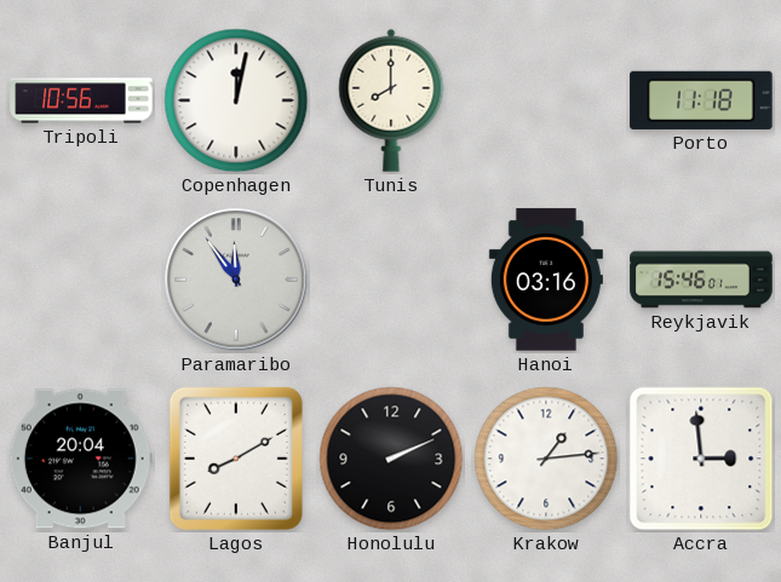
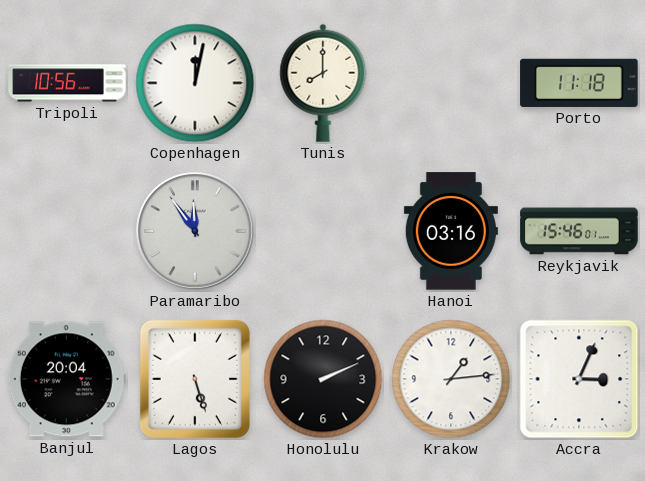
Lagos: 8:10 -> 5:27 (195, 379)
Accra: 2:59 -> 3:04 (579, 379)
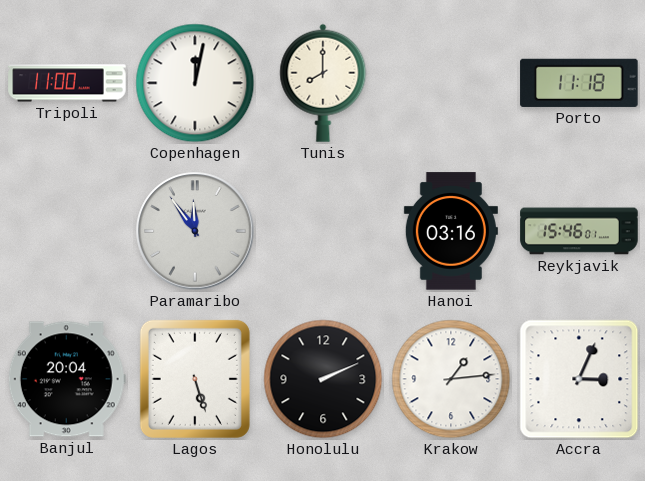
Tripoli: 10:56 -> 11:00 (67, 83)
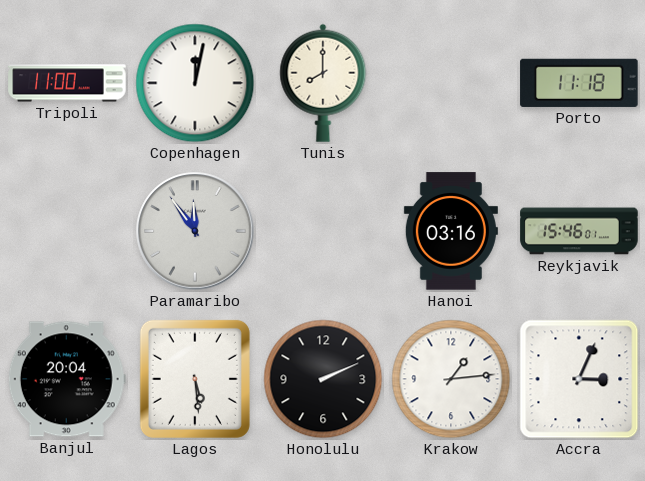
Lagos: 5:27 -> 5:29 (195, 379)
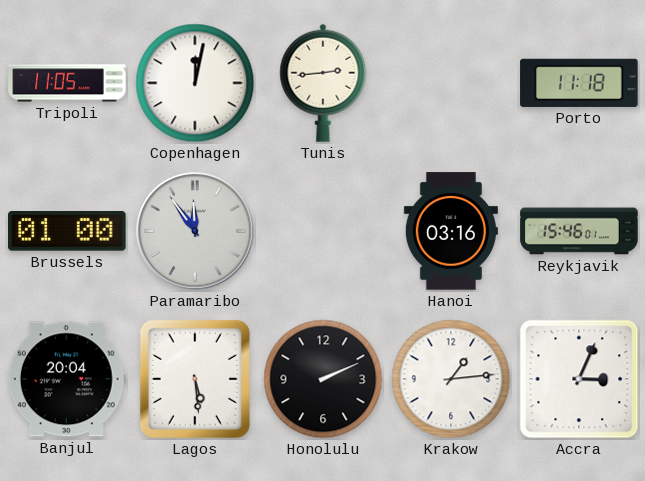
Tripoli: 11:00 -> 11:05 (67, 83)
Tunis: 8:00 -> 2:44 (323, 83)
Brussels: none -> 01:00 (67, 231)
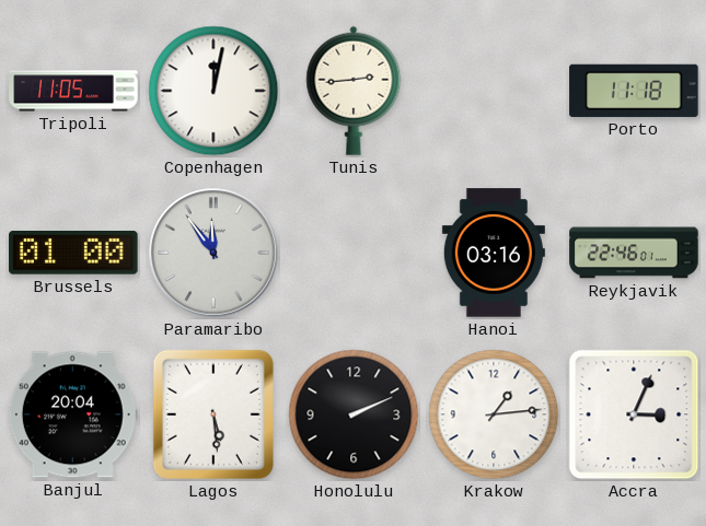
Reykjavik: 15:46 -> 22:46 (634, 253)
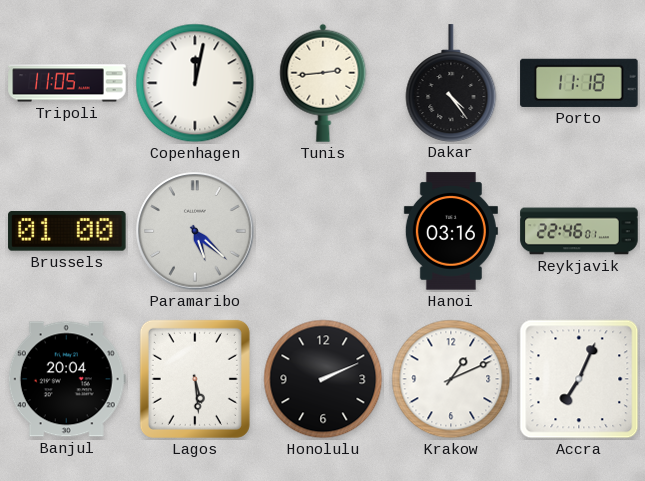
Dakar: none -> 4:24 (451, 83)
Paramaribo: 11:54 -> 5:22 (195, 231)
Krakow: 1:14 -> 1:11 (451, 379)
Accra: 3:04 -> 7:04 (579, 379)
